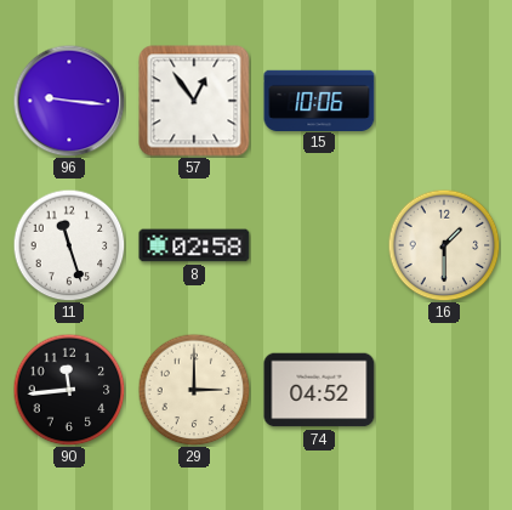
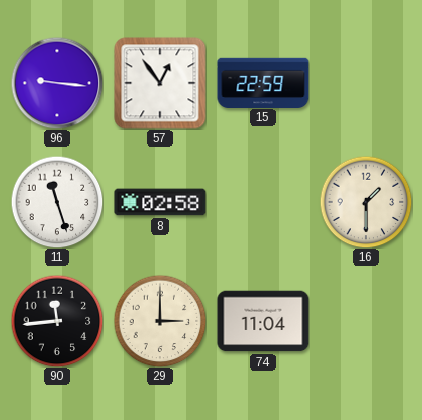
15: 10:06 -> 22:59 (263, 82)
74: 04:52 -> 11:04 (263, 321)
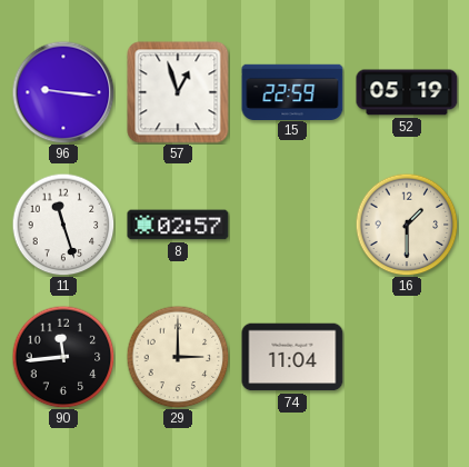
57: 12:54 -> 12:57 (178, 92)
52: none -> 05:19 (407, 92)
8: 02:58 -> 02:57 (178, 225)
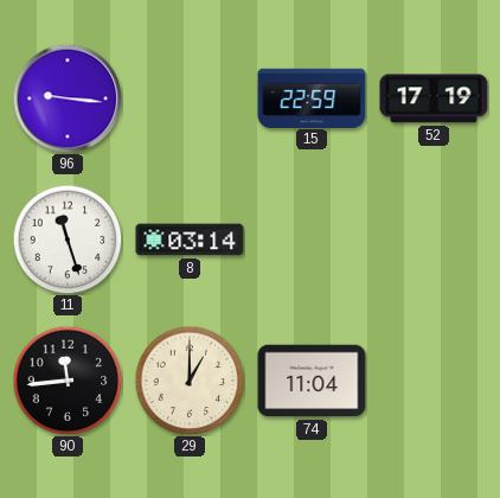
57: 12:57 -> none (178, 92)
52: 05:19 -> 17:19 (434, 98)
8: 02:57 -> 03:14 (190, 240)
16: 1:30 -> none (407, 225)
29: 3:00 -> 1:00 (190, 381)
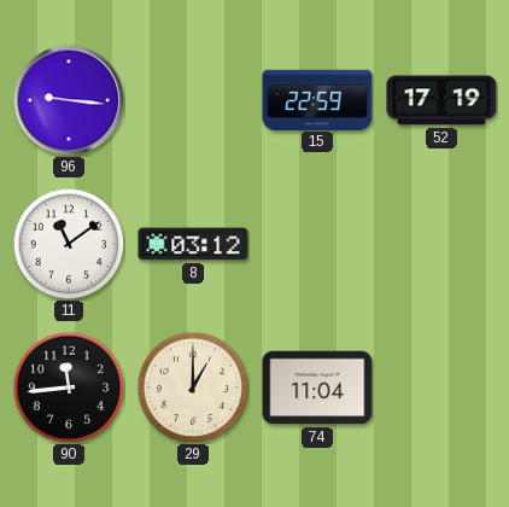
11: 11:27 -> 11:09 (69, 244)
8: 03:14 -> 03:12 (193, 244)
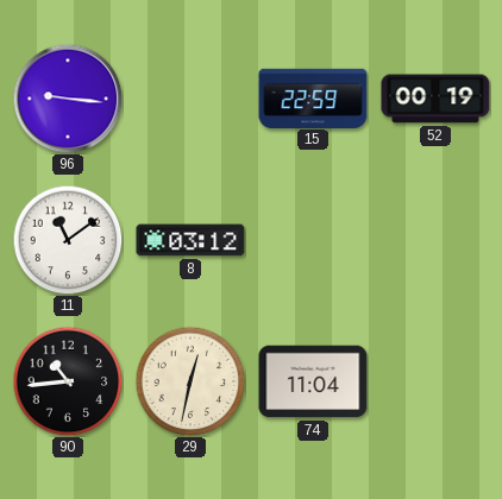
52: 17:19 -> 00:19 (435, 99)
90: 11:44 -> 10:44 (68, 381)
29: 1:00 -> 12:32 (190, 381)
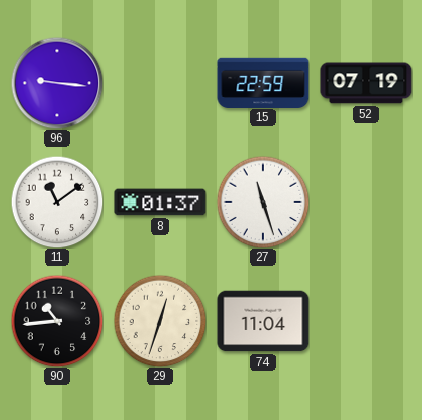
52: 00:19 -> 07:19 (366, 83)
8: 03:12 -> 01:37 (160, 202)
27: none -> 11:27 (263, 202)
29: 12:32 -> 12:33 (160, 321)
